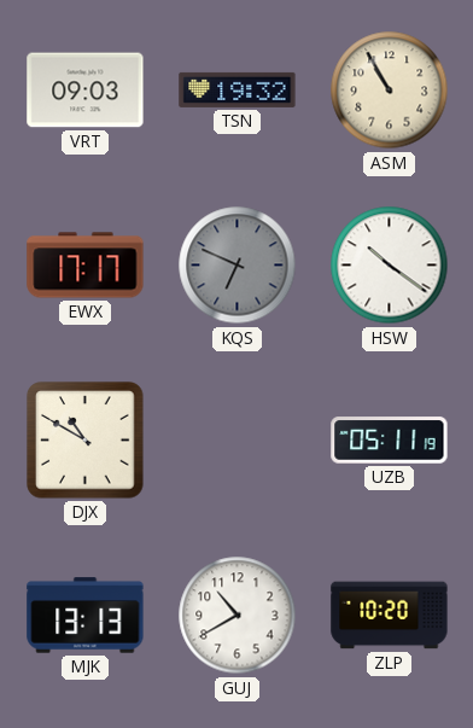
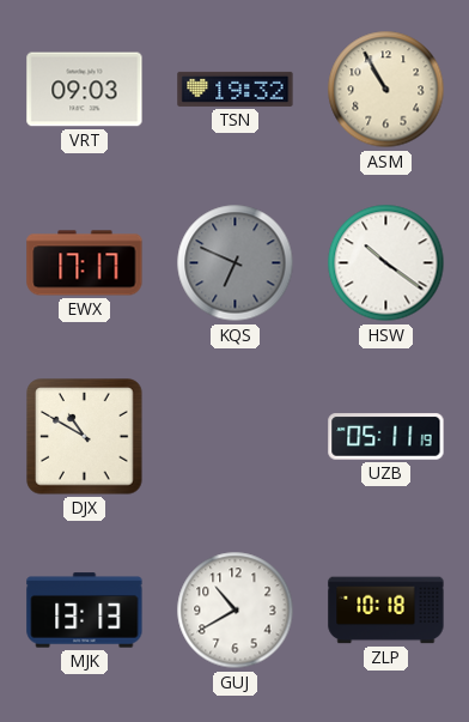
ZLP: 10:20 -> 10:18 (386, 611)
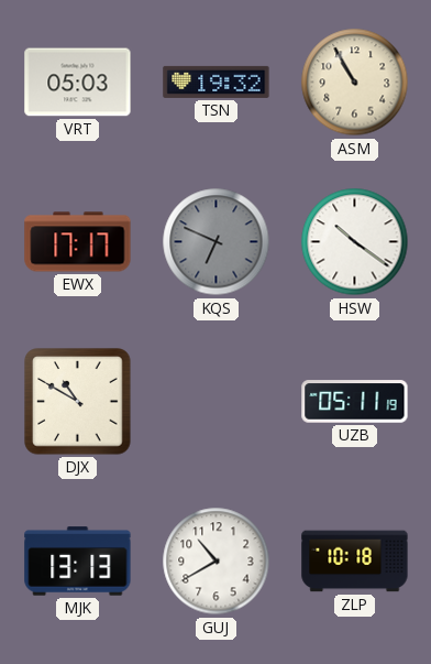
VRT: 09:03 -> 05:03 (78, 83)
